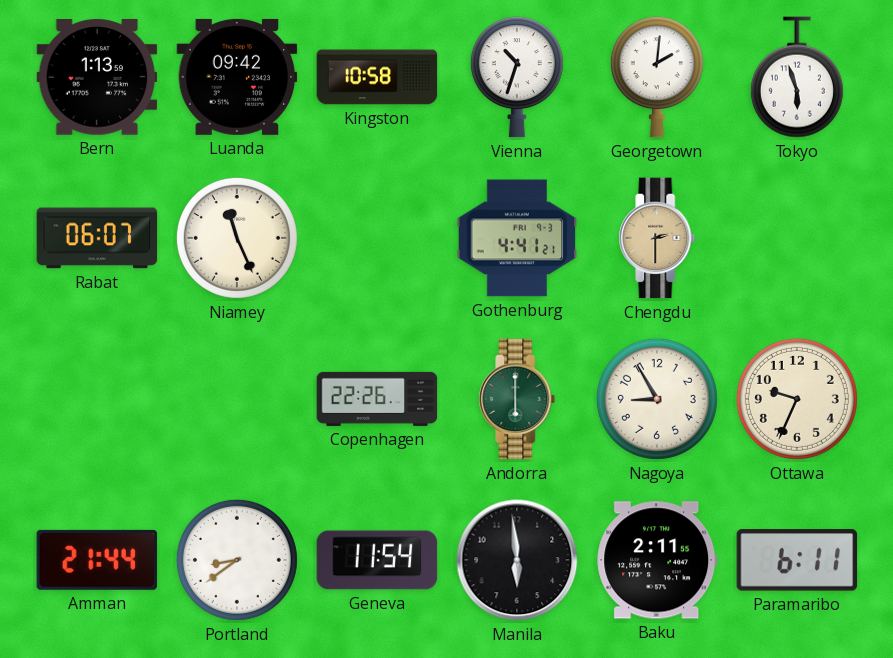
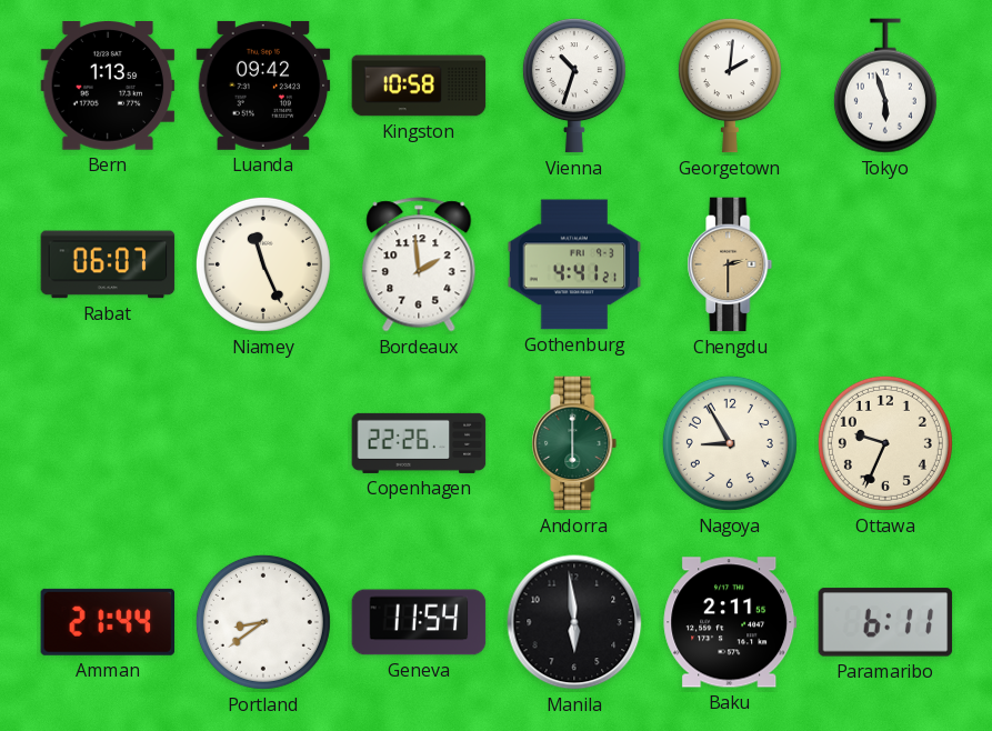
Bordeaux: none -> 1:59 (419, 264)
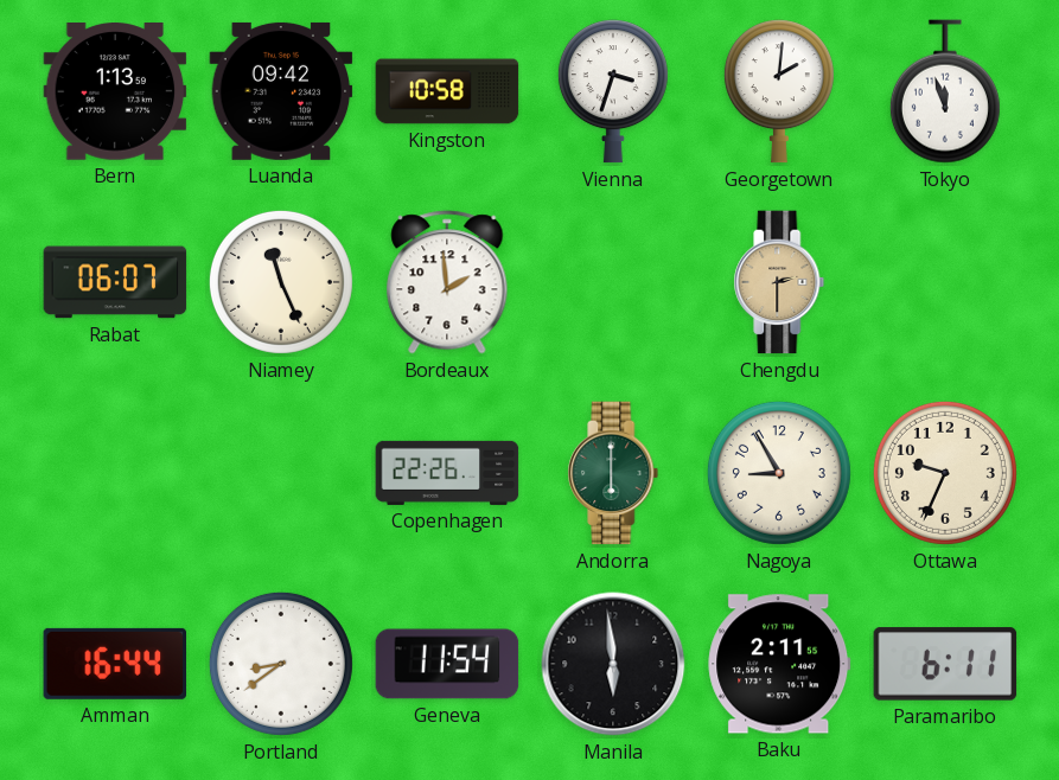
Vienna: 10:33 -> 3:33 (613, 91)
Tokyo: 5:57 -> 11:57 (945, 91)
Gothenburg: 4:41 -> none (574, 264)
Amman: 21:44 -> 16:44 (115, 664)
